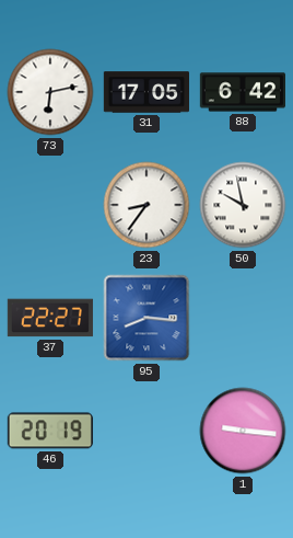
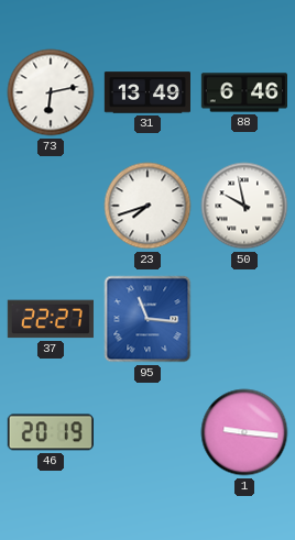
31: 17:05 -> 13:49 (146, 92)
88: 6:42 -> 6:46 (243, 92)
23: 8:36 -> 7:42 (147, 206)
95: 8:16 -> 11:16 (147, 319)
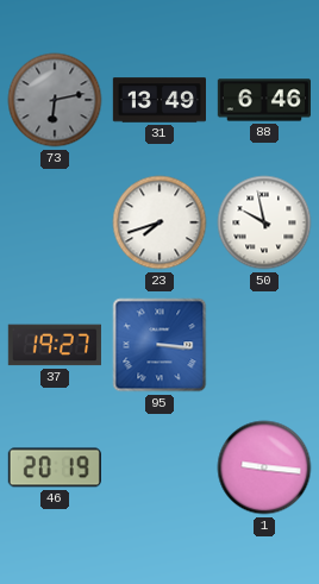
73 dial: white -> grey (55, 100)
37: 22:27 -> 19:27 (55, 345)
95: 11:16 -> 3:16 (159, 345)
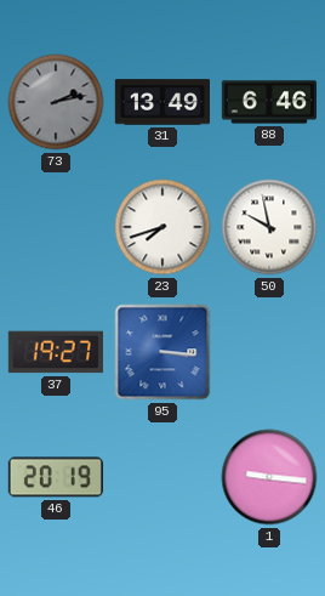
73: 6:13 -> 2:13 (56, 102)
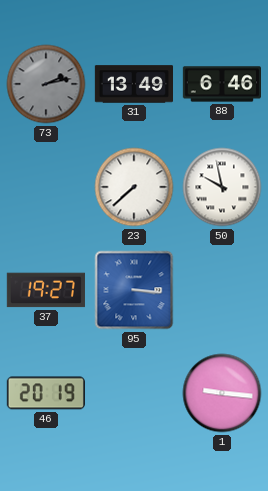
23: 7:42 -> 7:38 (134, 187)
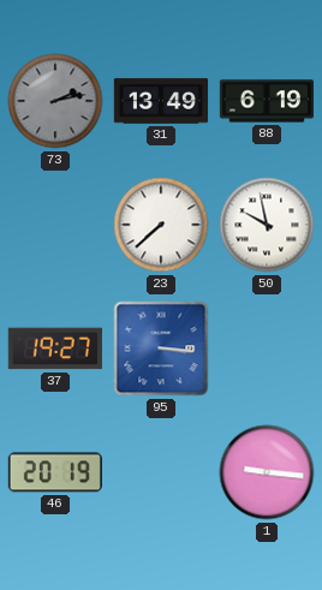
88: 6:46 -> 6:19 (266, 101)
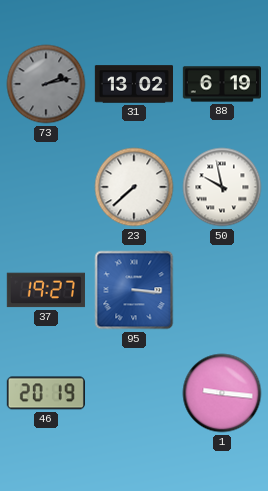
31: 13:49 -> 13:02 (133, 84)
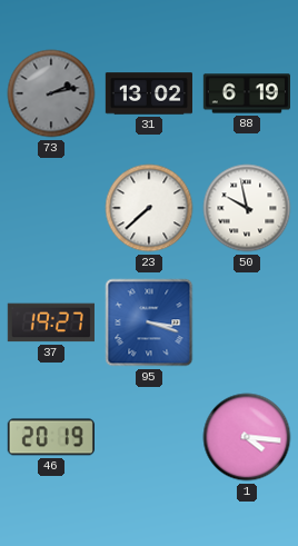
95: 3:16 -> 3:18 (149, 322)
1: 9:16 -> 4:16 (247, 437)
